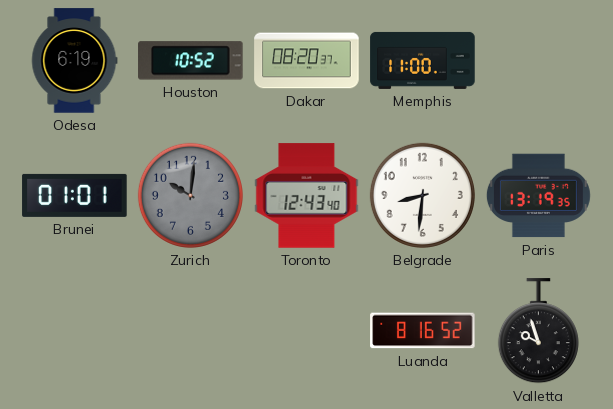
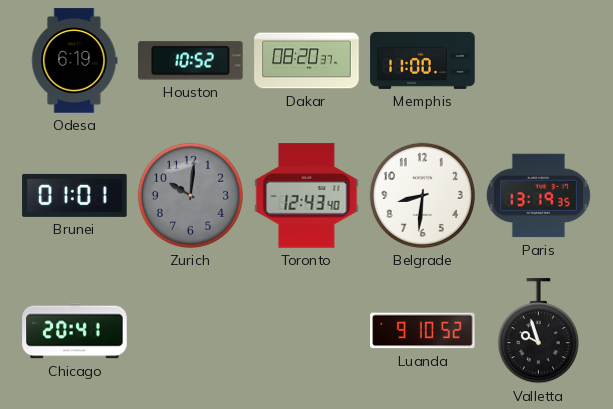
Chicago: none -> 20:41 (75, 331)
Luanda: 8:16 -> 9:10 (423, 331)
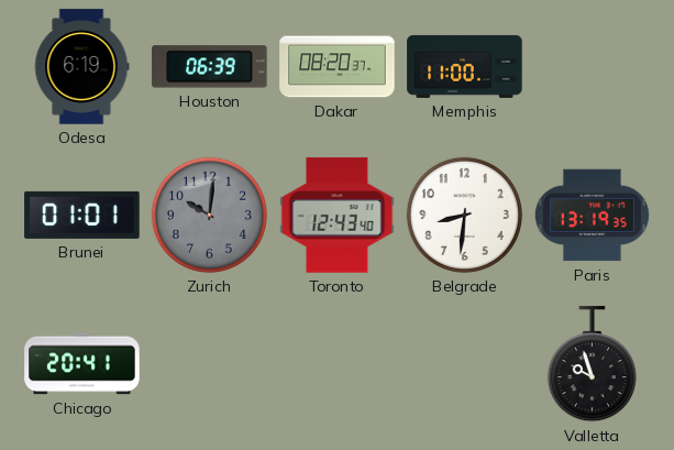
Houston: 10:52 -> 06:39 (210, 67)
Luanda: 9:10 -> none (423, 331)
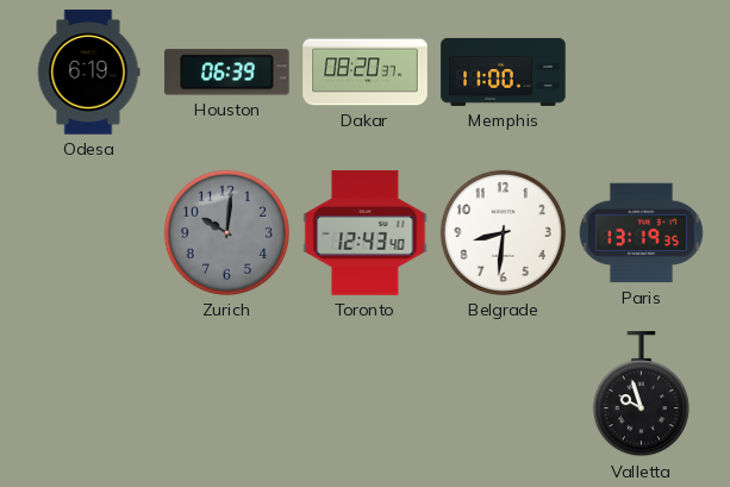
Brunei: 01:01 -> none (82, 215)
Chicago: 20:41 -> none (82, 364)
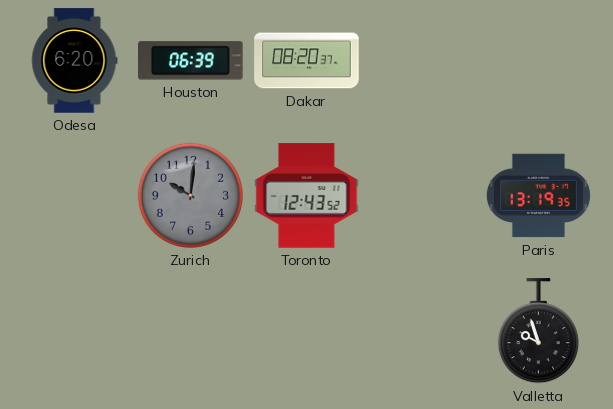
Odesa: 6:19 -> 6:20 (74, 61)
Memphis: 11:00 -> none (504, 71)
Toronto: 12:43:40 -> 12:43:52 (307, 196)
Belgrade: 8:31 -> none (503, 232)
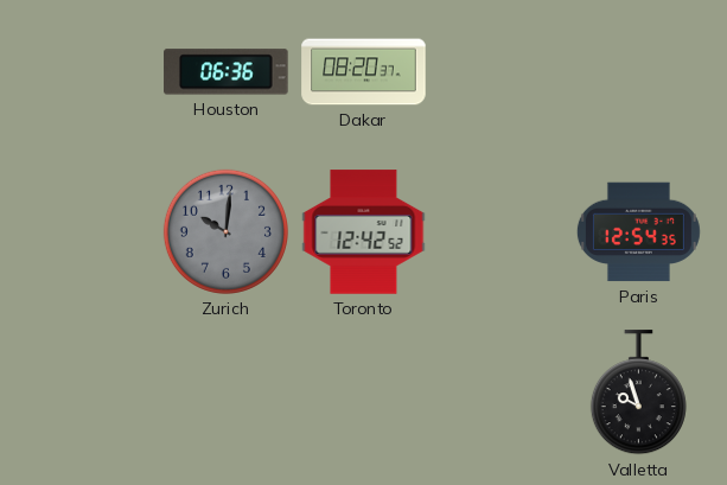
Odesa: 6:20 -> none (74, 61)
Houston: 06:39 -> 06:36 (227, 72)
Toronto: 12:43 -> 12:42 (364, 232)
Paris: 13:19 -> 12:54 (638, 232)
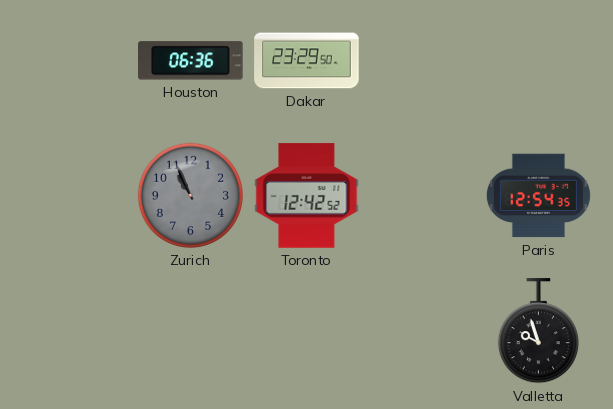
Dakar: 08:20 -> 23:29 (307, 61)
Zurich: 10:01 -> 10:56 (190, 195)
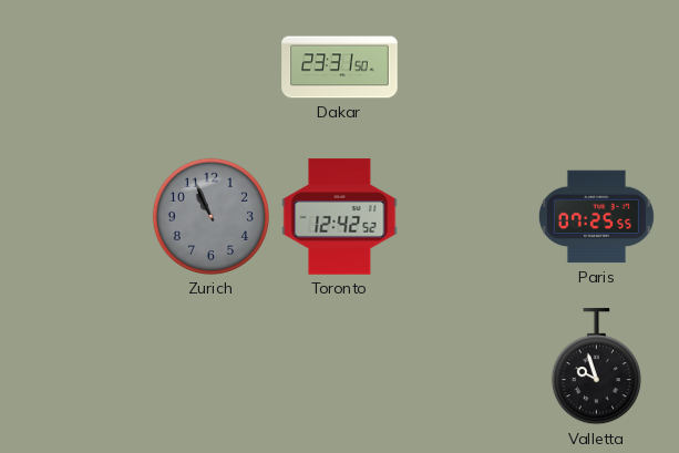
Houston: 06:36 -> none (191, 61)
Dakar: 23:29 -> 23:31 (340, 68)
Paris: 12:54 -> 07:25 (596, 217)
